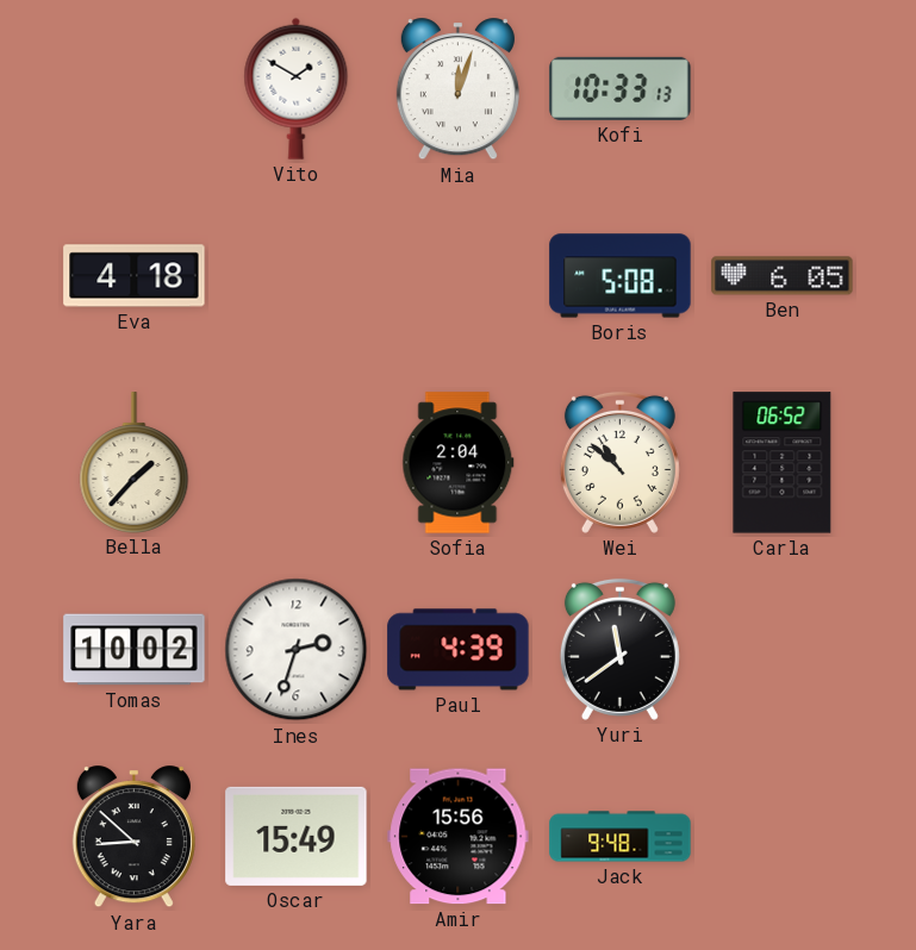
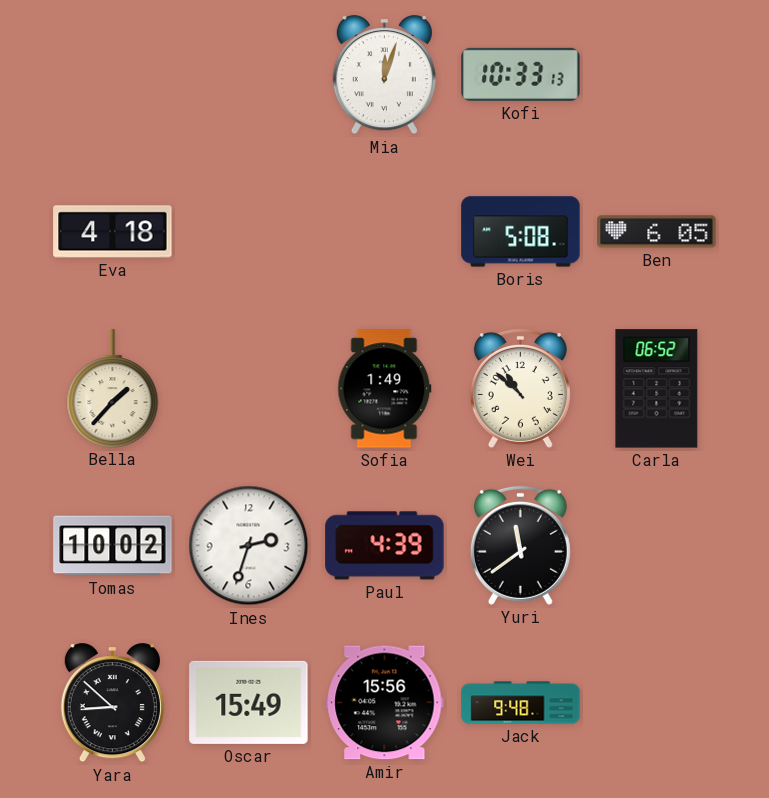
Vito: 1:50 -> none (297, 88)
Sofia: 2:04 -> 1:49 (385, 389)
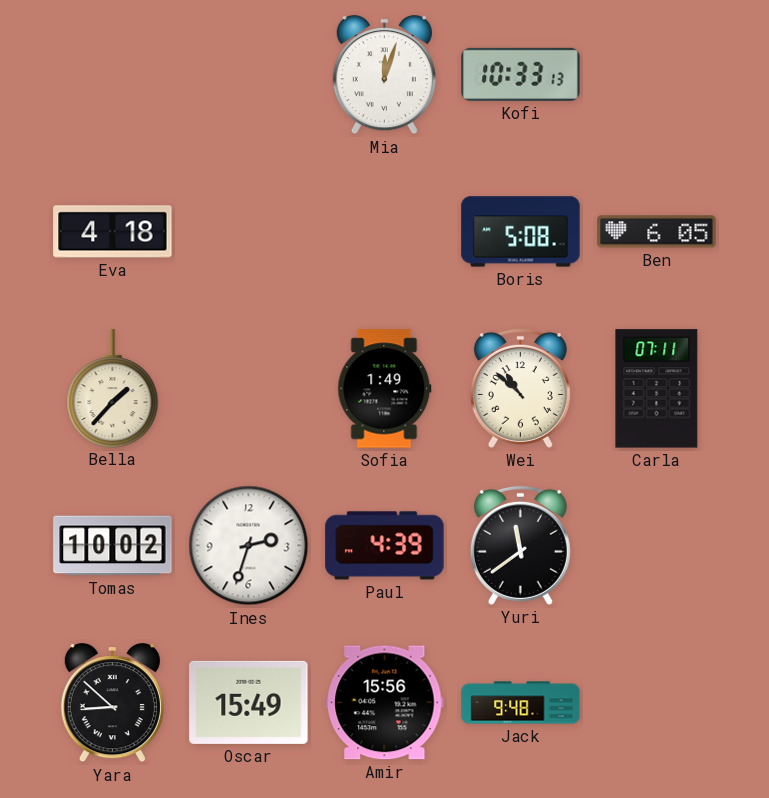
Carla: 06:52 -> 07:11 (657, 389)
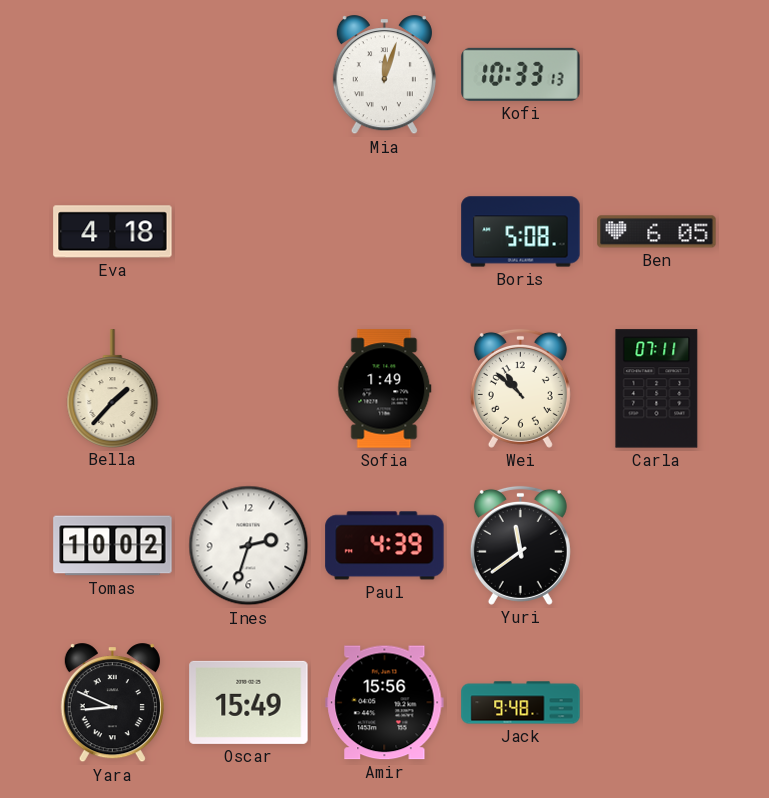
Yara: 8:52 -> 8:49 (112, 703)
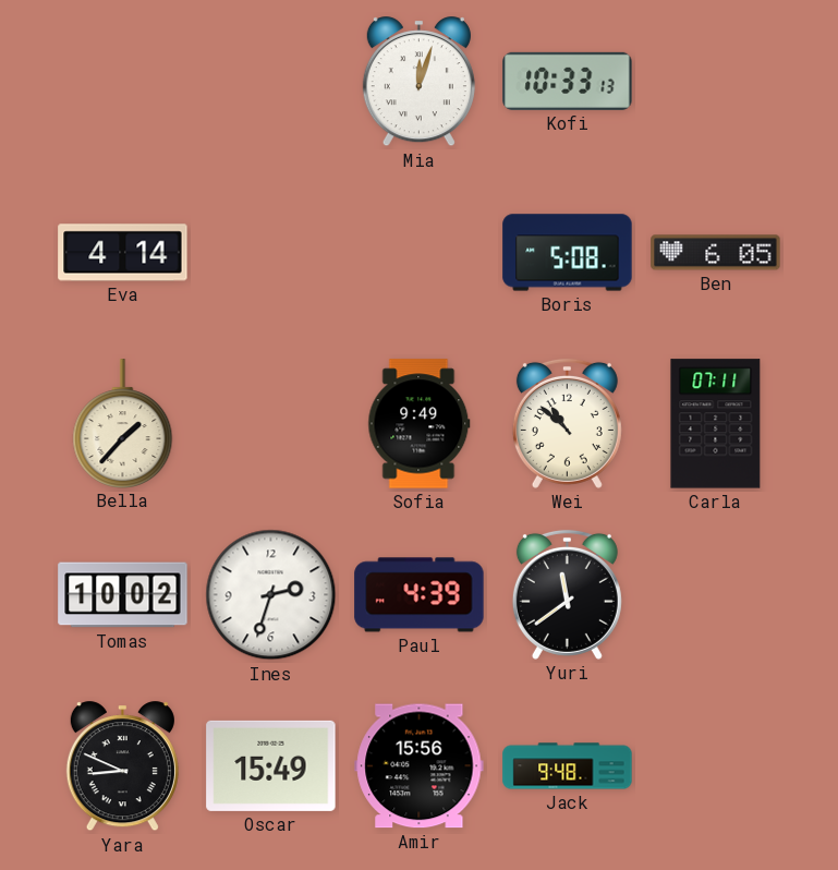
Eva: 4:18 -> 4:14 (123, 253)
Sofia: 1:49 -> 9:49 (420, 424)
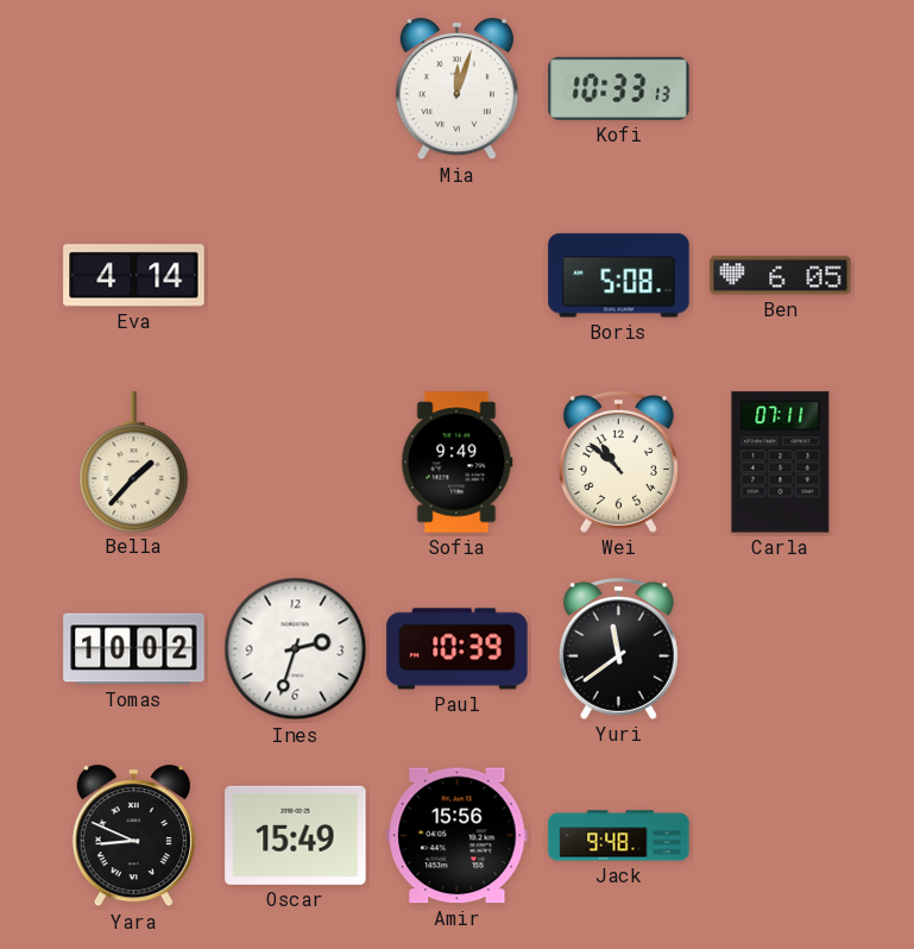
Paul: 4:39 -> 10:39 (458, 649)
